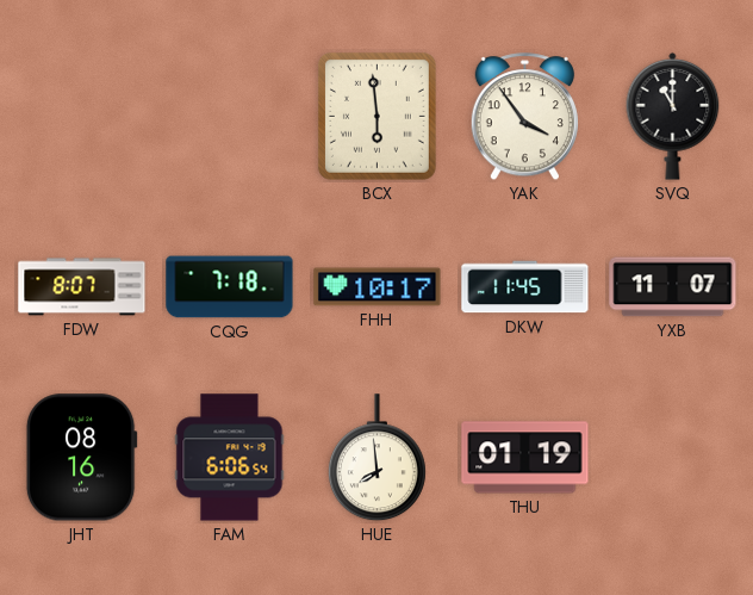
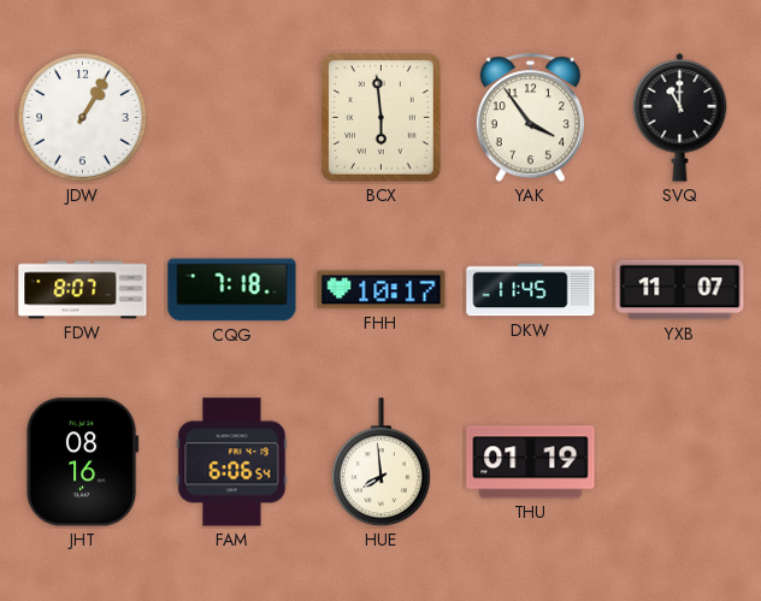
JDW: none -> 1:05 (82, 117)
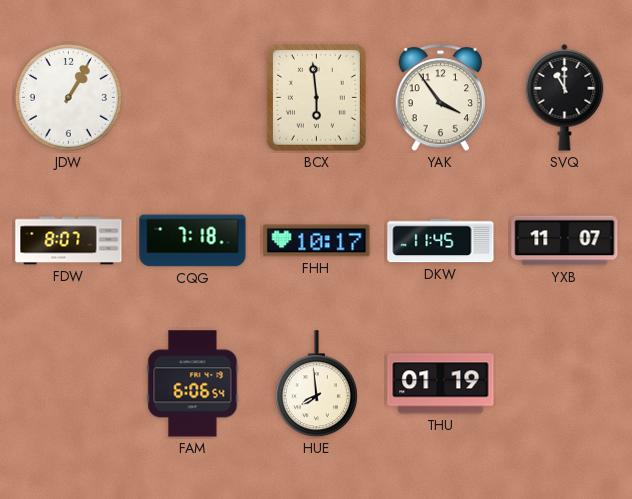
JHT: 08:16 -> none (82, 462)
